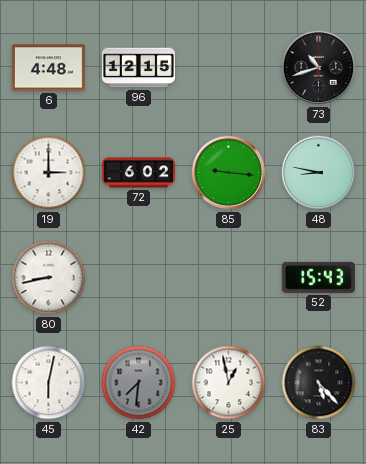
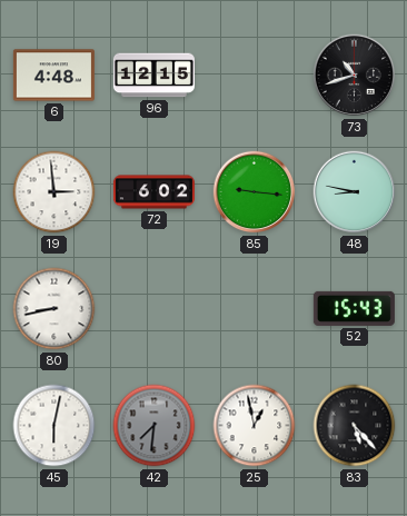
19: 3:00 -> 2:59 (54, 192)
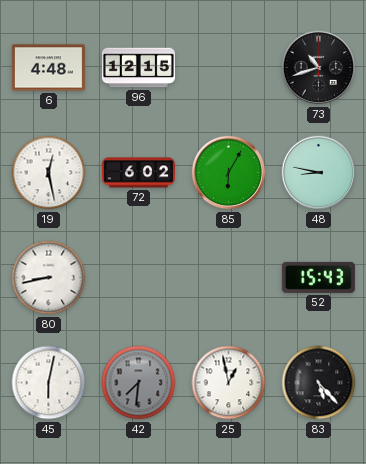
19: 2:59 -> 12:28 (49, 173)
85: 9:16 -> 6:05 (229, 173)
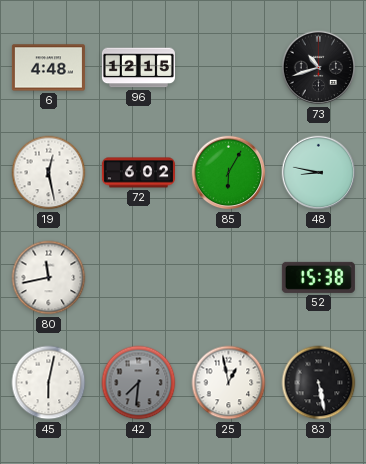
80: 8:43 -> 11:43 (49, 278)
52: 15:43 -> 15:38 (318, 277)
83: 5:23 -> 5:28 (319, 383)
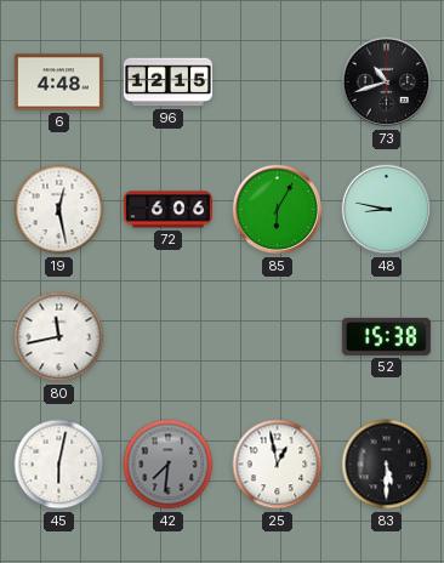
72: 6:02 -> 6:06 (167, 210)
83: 5:28 -> 5:30 (387, 465)
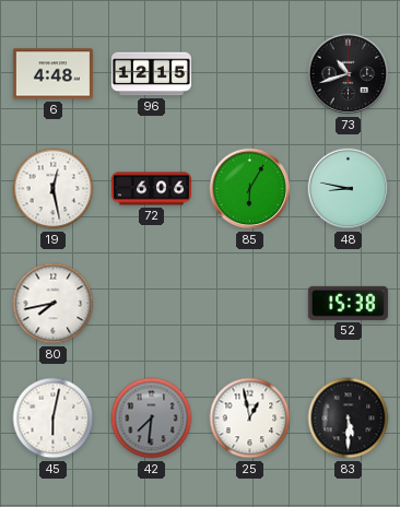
80: 11:43 -> 7:43 (54, 304)
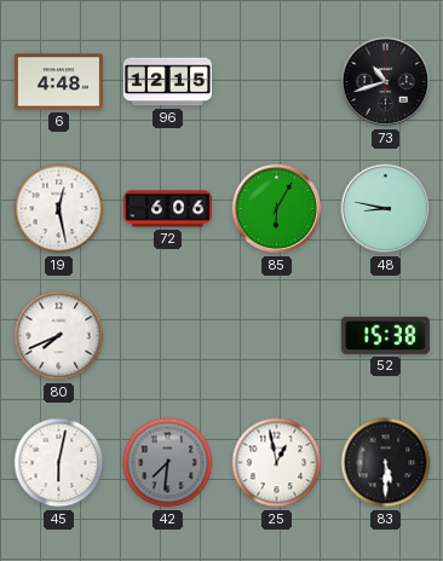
80: 7:43 -> 7:41 (59, 336)
